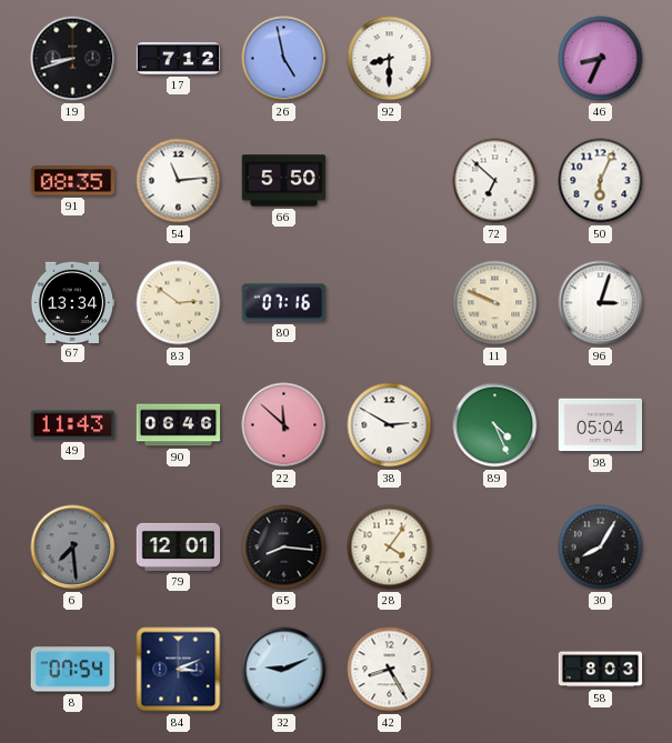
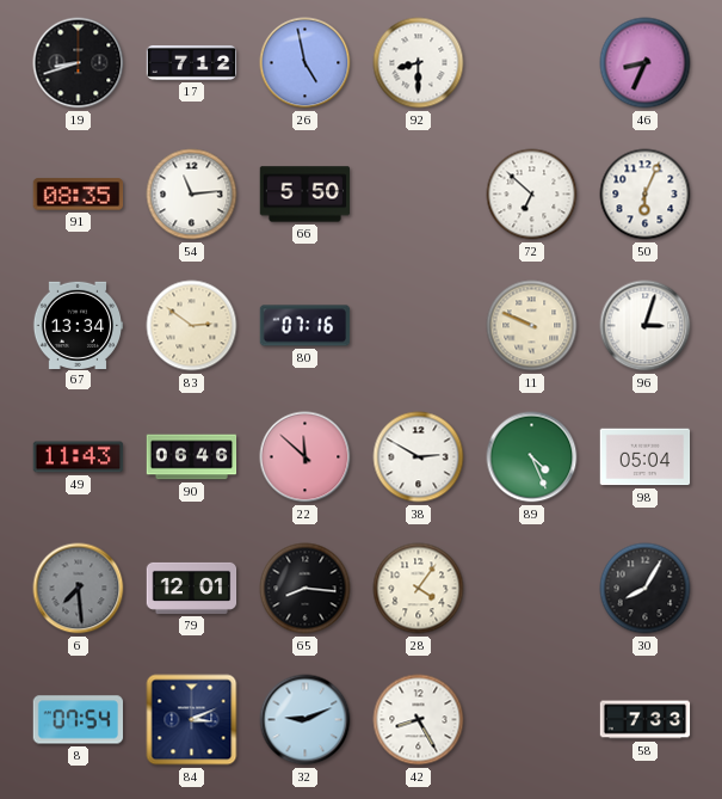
58: 8:03 -> 7:33 (646, 720)
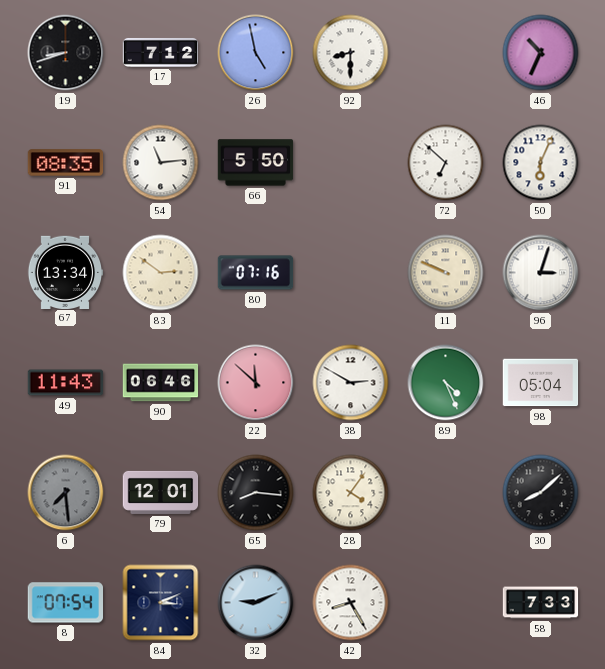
46: 8:34 -> 10:34 (541, 53)
30: 8:05 -> 8:08 (541, 493)
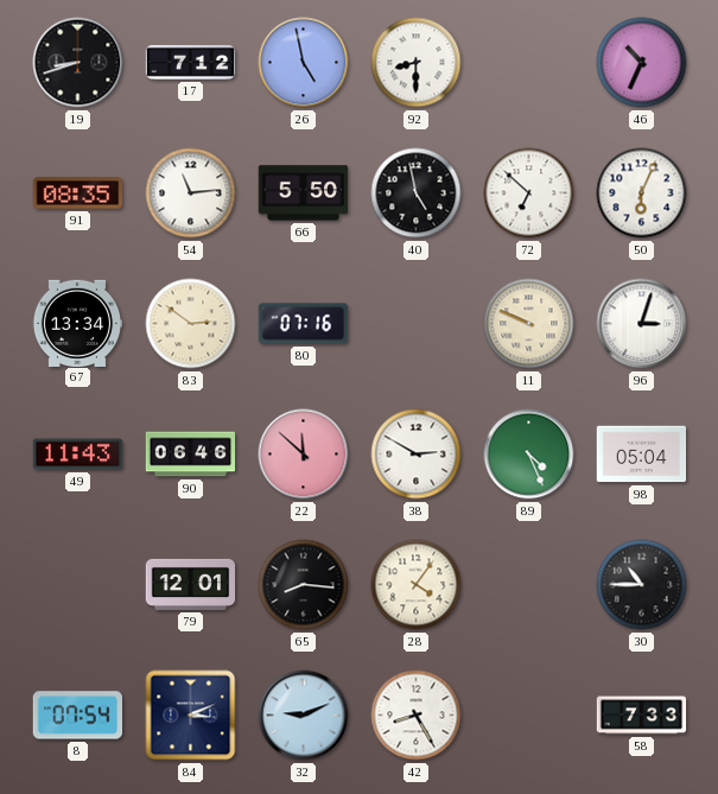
40: none -> 4:58 (417, 193)
6: 7:29 -> none (66, 493)
30: 8:08 -> 10:45 (642, 585)
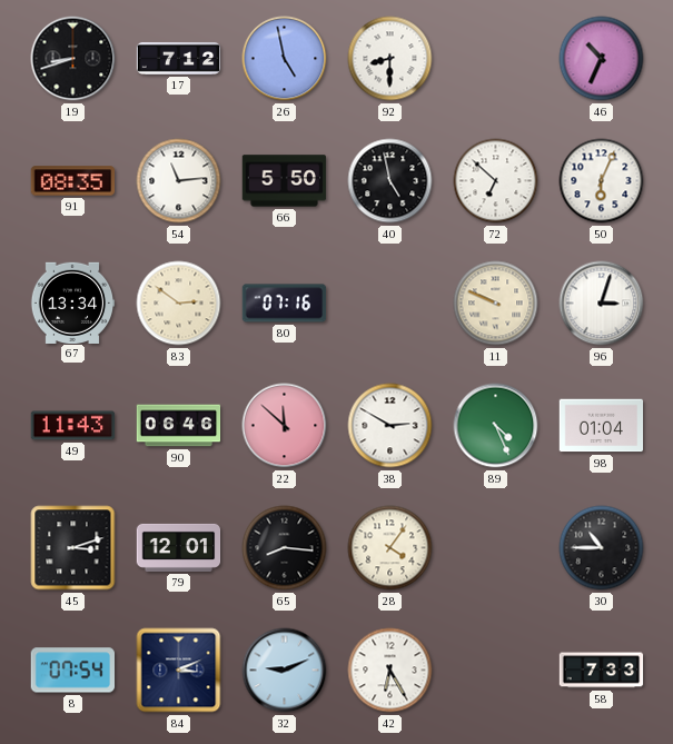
98: 05:04 -> 01:04 (602, 426)
45: none -> 3:12 (73, 548)
42: 8:25 -> 6:25 (390, 671)
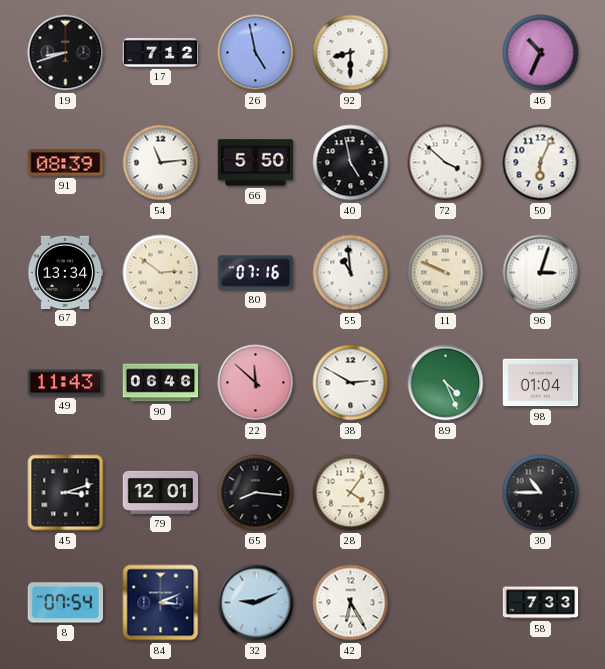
91: 08:35 -> 08:39 (66, 163)
72: 6:52 -> 3:52 (446, 163)
55: none -> 10:59 (351, 273)
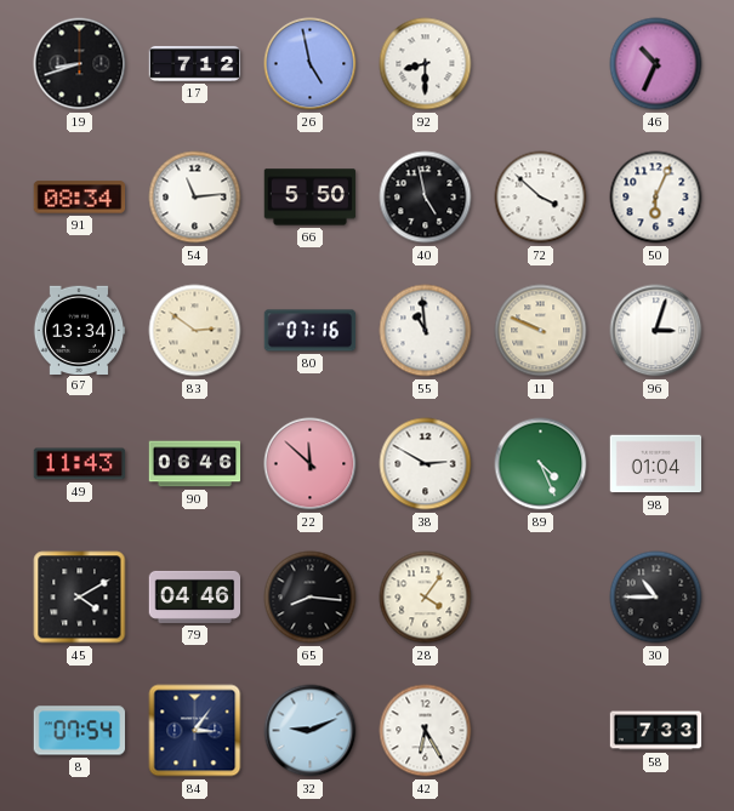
91: 08:39 -> 08:34 (80, 198)
45: 3:12 -> 4:10 (80, 598)
79: 12:01 -> 04:46 (195, 596)
84: 3:11 -> 3:06 (195, 731)
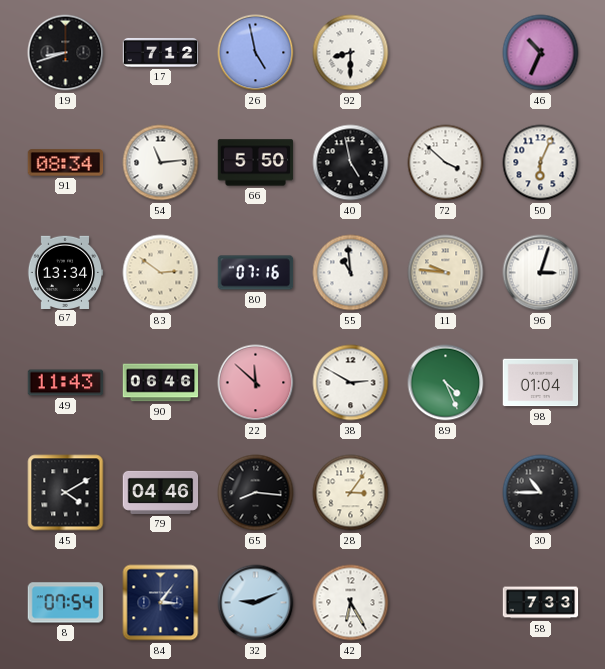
11: 9:49 -> 9:46 (446, 273)
28: 4:06 -> 3:06 (351, 493)
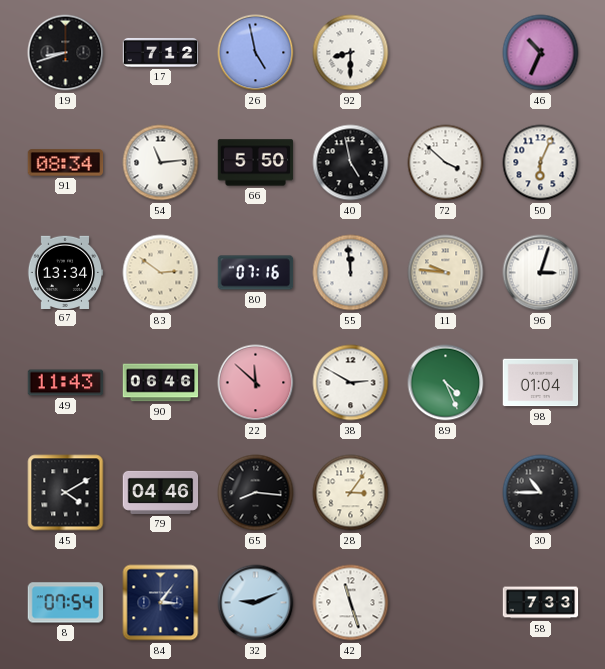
55: 10:59 -> 11:59 (351, 273)
42: 6:25 -> 11:27 (351, 603)
